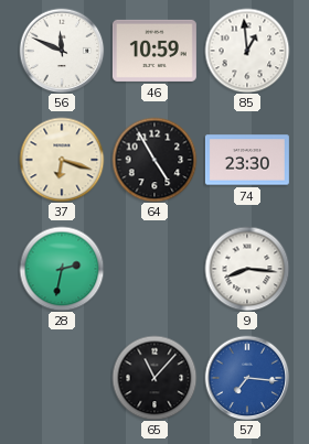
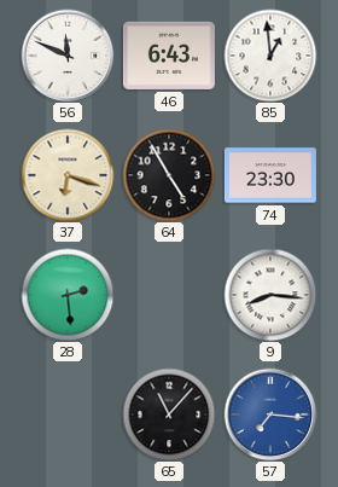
46: 10:59 -> 6:43 (169, 56)
28: 2:32 -> 2:29 (68, 295)
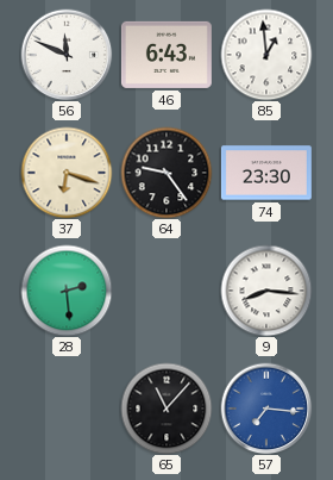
64: 4:55 -> 9:24 (166, 173)
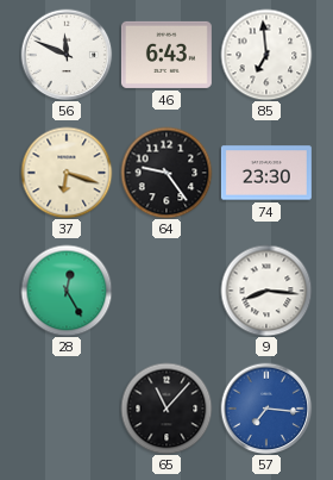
85: 12:59 -> 6:59 (266, 55)
28: 2:29 -> 12:25 (67, 291)
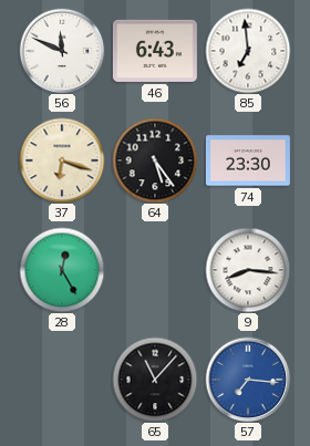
64: 9:24 -> 5:24 (155, 160)
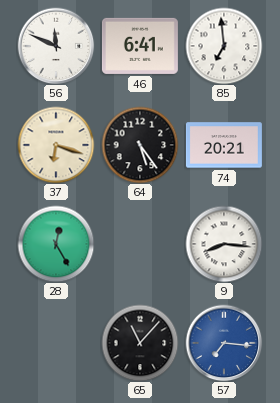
46: 6:43 -> 6:41 (140, 46)
74: 23:30 -> 20:21 (224, 145)
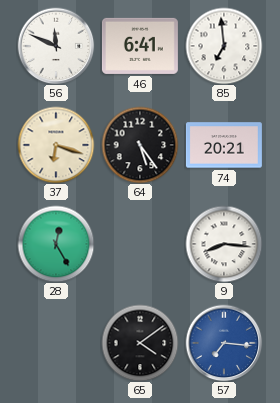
65: 11:07 -> 4:09 (140, 343)
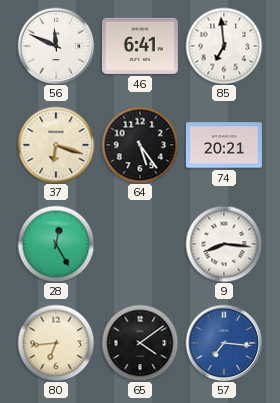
80: none -> 6:44 (56, 343)
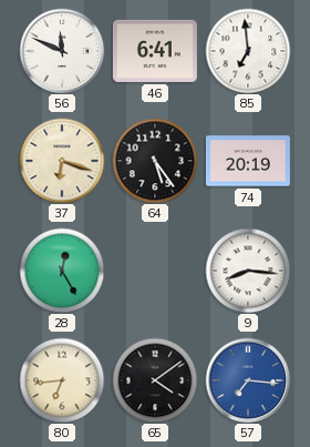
74: 20:21 -> 20:19 (248, 161)
